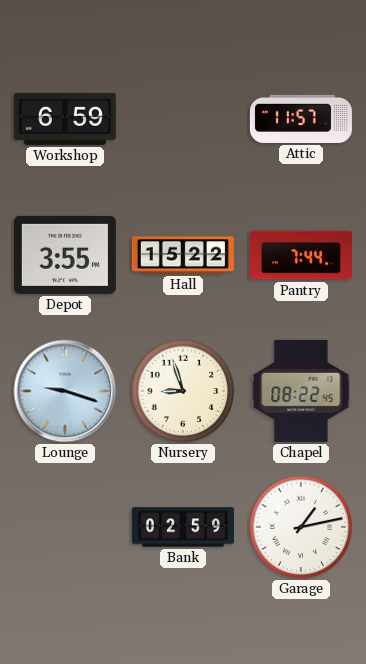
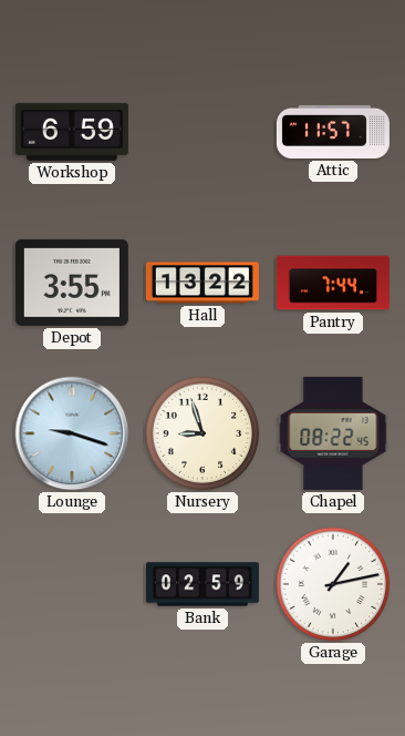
Hall: 15:22 -> 13:22 (202, 283)
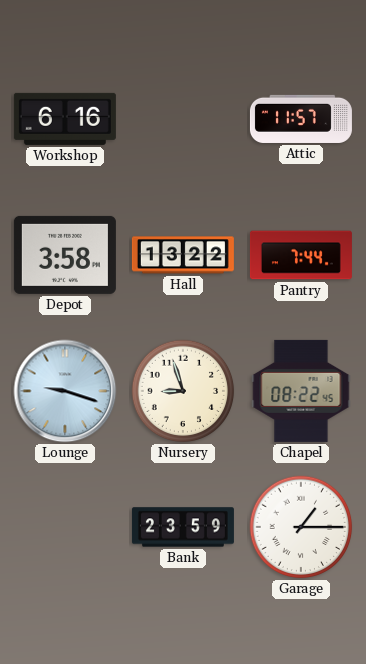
Workshop: 6:59 -> 6:16 (65, 119)
Depot: 3:55 -> 3:58 (65, 255)
Bank: 02:59 -> 23:59 (183, 527)
Garage: 1:13 -> 1:15 (301, 527)
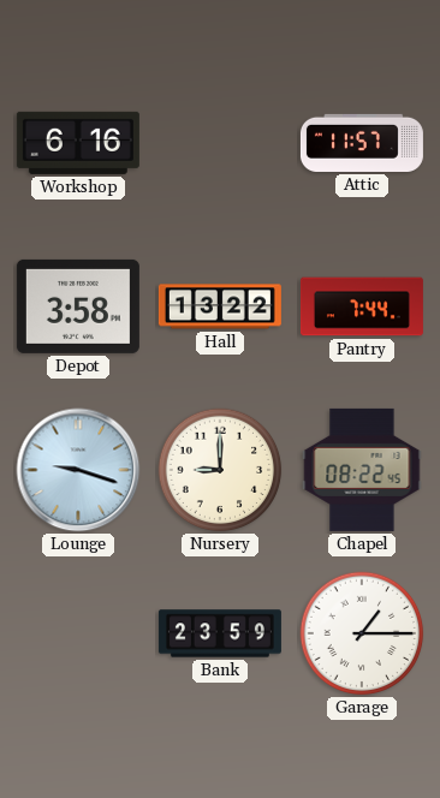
Nursery: 8:57 -> 9:00 (220, 470)
